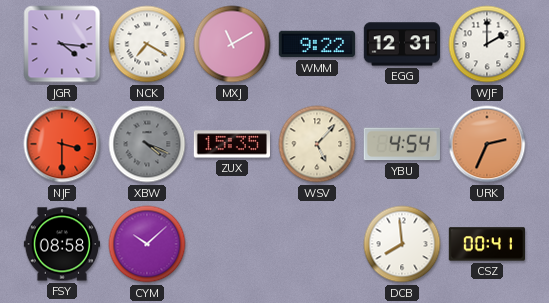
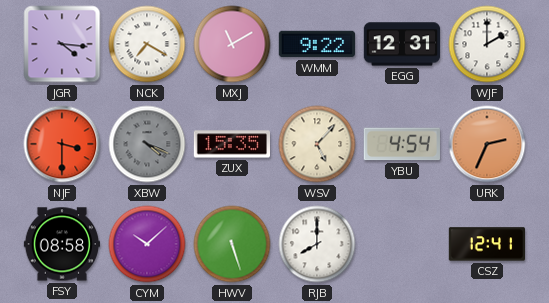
HWV: none -> 5:27 (232, 244)
RJB: none -> 8:00 (317, 244)
DCB: 7:59 -> none (402, 244)
CSZ: 00:41 -> 12:41 (487, 244)
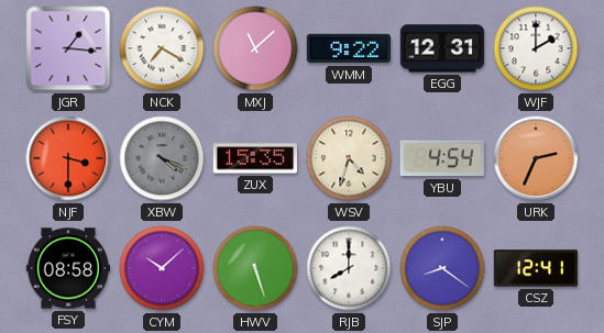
JGR: 4:16 -> 1:16 (68, 48)
MXJ: 11:10 -> 11:08 (255, 48)
WSV: 5:07 -> 4:33 (349, 158)
SJP: none -> 8:21 (442, 268)
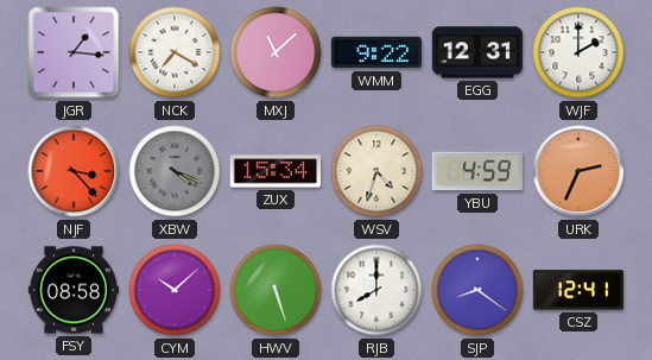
NJF: 3:30 -> 3:23 (74, 171)
ZUX: 15:35 -> 15:34 (274, 171)
YBU: 4:54 -> 4:59 (477, 171)
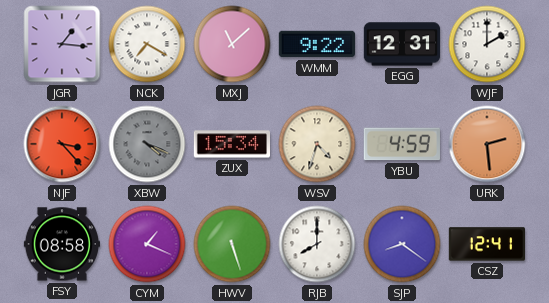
URK: 2:34 -> 2:29 (487, 144)
CYM: 10:08 -> 1:19 (147, 244)
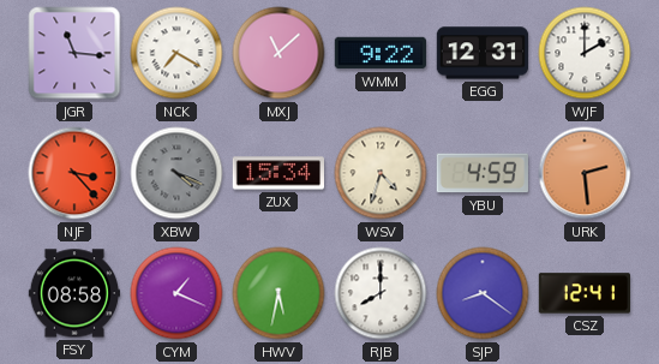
JGR: 1:16 -> 11:16 (74, 53)
HWV: 5:27 -> 5:32 (278, 293)
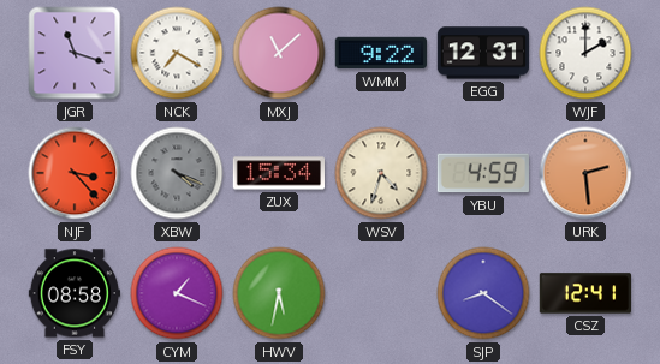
JGR: 11:16 -> 11:18 (75, 53)
RJB: 8:00 -> none (381, 293)
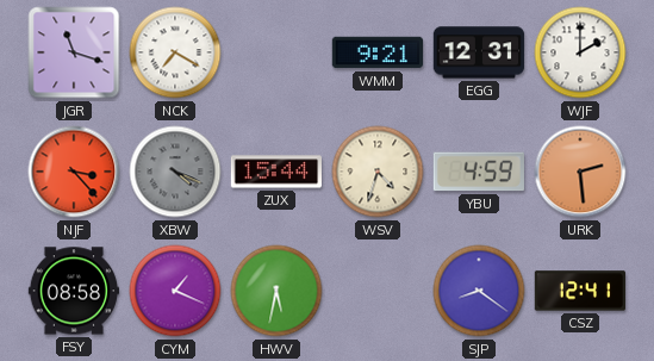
MXJ: 11:08 -> none (279, 53)
WMM: 9:22 -> 9:21 (378, 52)
ZUX: 15:34 -> 15:44 (275, 172)
